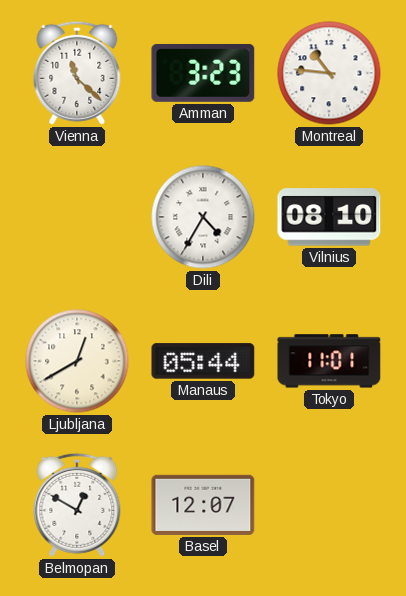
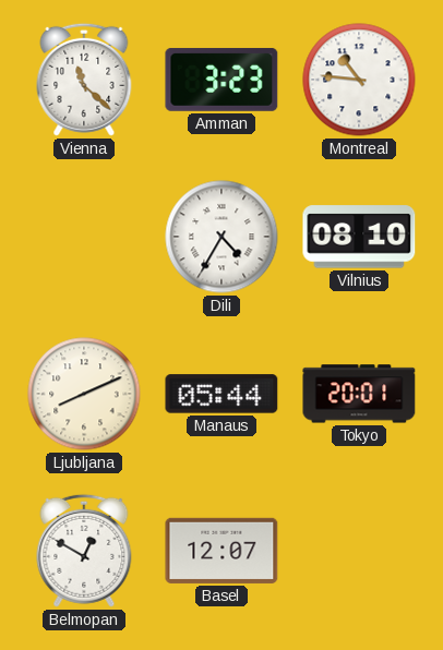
Ljubljana: 12:40 -> 8:11 (84, 394)
Tokyo: 11:01 -> 20:01 (359, 394)
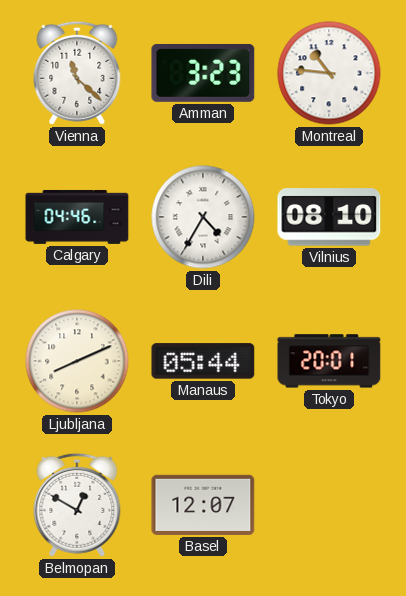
Calgary: none -> 04:46 (77, 217)
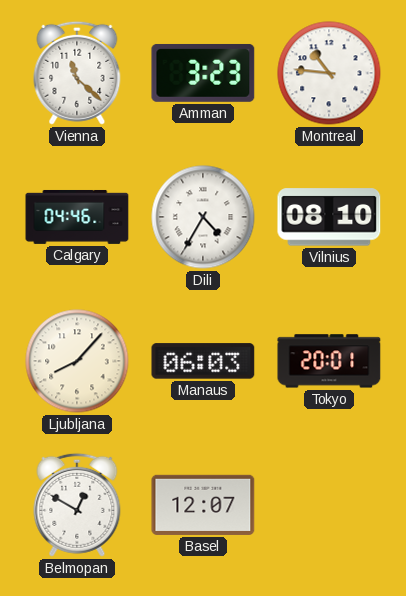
Ljubljana: 8:11 -> 8:07 (77, 361)
Manaus: 05:44 -> 06:03 (203, 361)
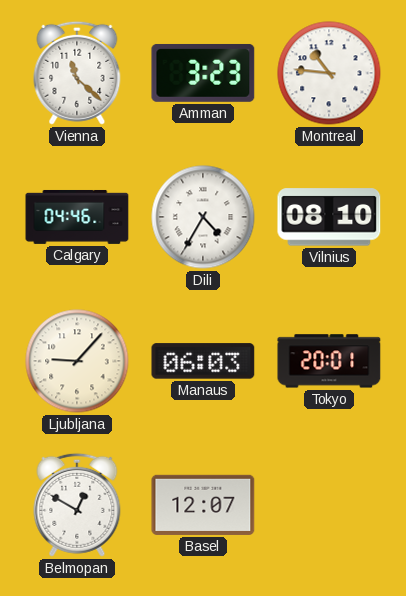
Ljubljana: 8:07 -> 9:07 (77, 361)
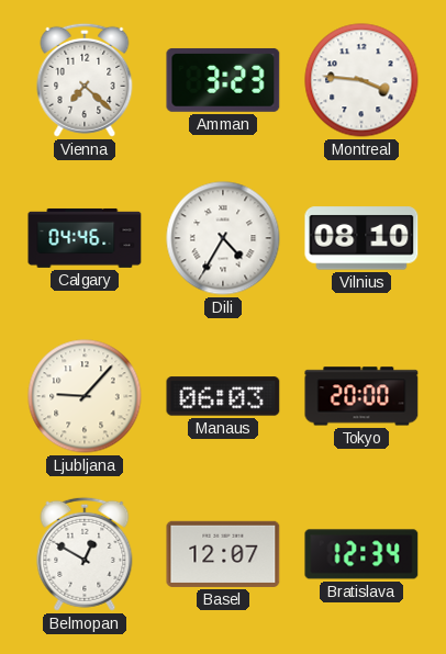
Vienna: 11:22 -> 7:22 (85, 80)
Montreal: 10:46 -> 3:46 (361, 80)
Tokyo: 20:01 -> 20:00 (361, 396)
Bratislava: none -> 12:34 (361, 554)
